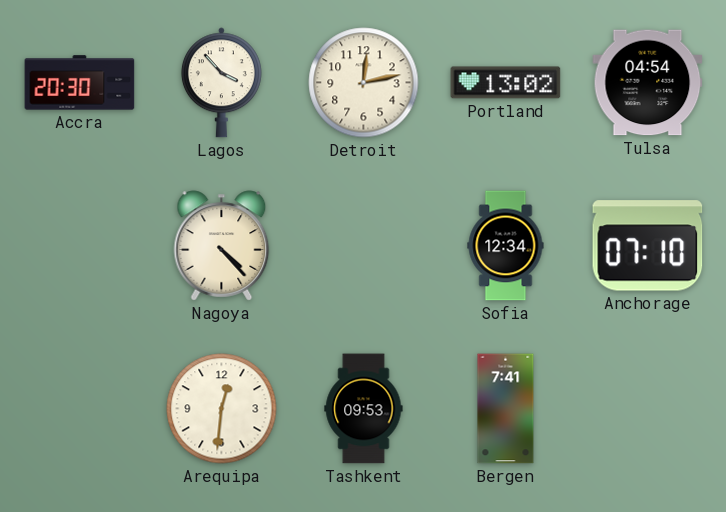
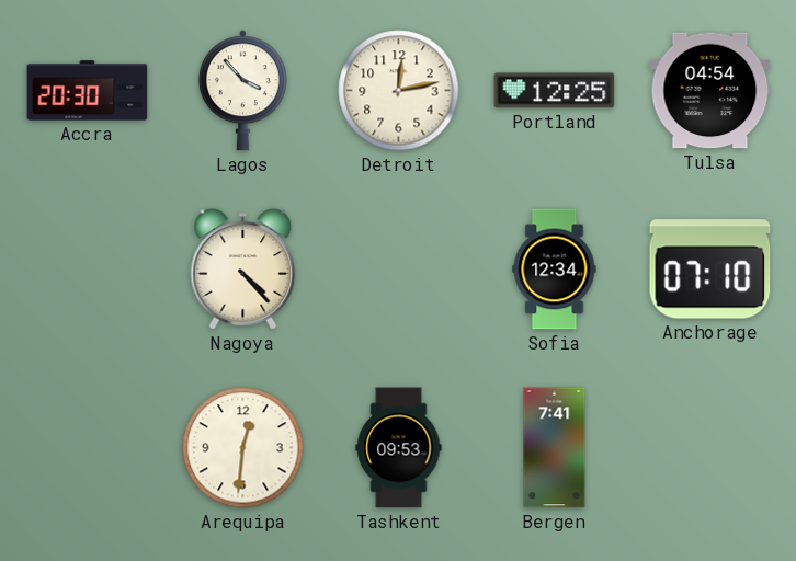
Portland: 13:02 -> 12:25 (555, 91)
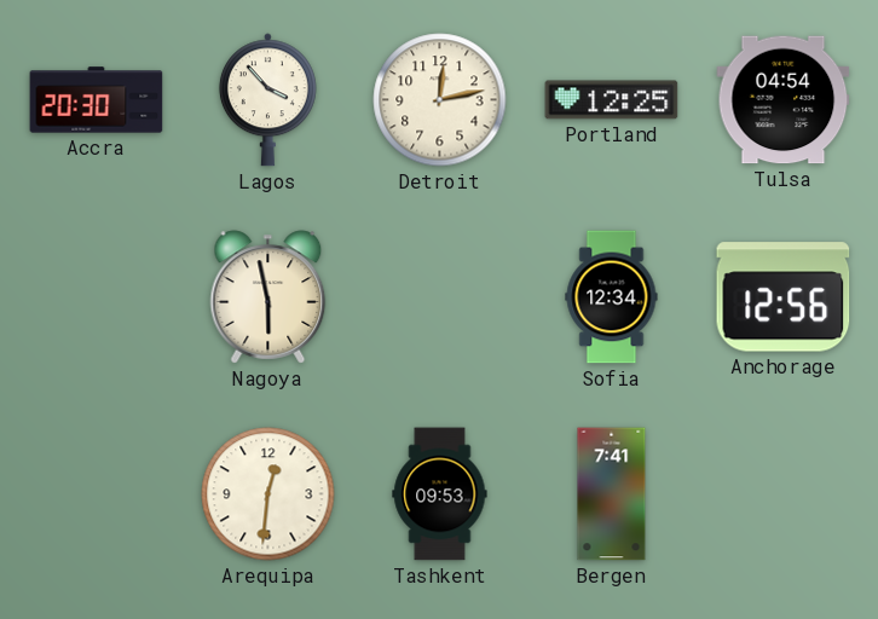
Nagoya: 4:23 -> 5:58 (268, 297)
Anchorage: 07:10 -> 12:56 (784, 297)
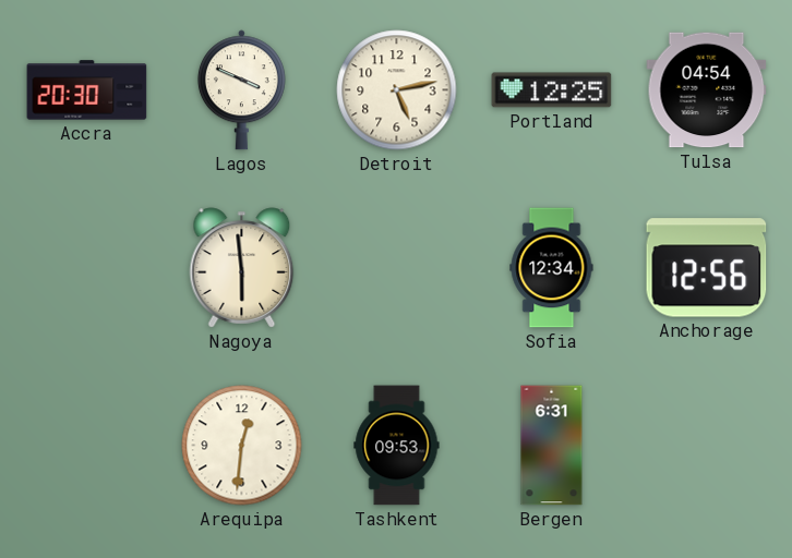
Lagos: 3:53 -> 3:49 (241, 90)
Detroit: 12:13 -> 5:13 (397, 90)
Nagoya: 5:58 -> 5:59 (242, 268)
Bergen: 7:41 -> 6:31 (552, 446)
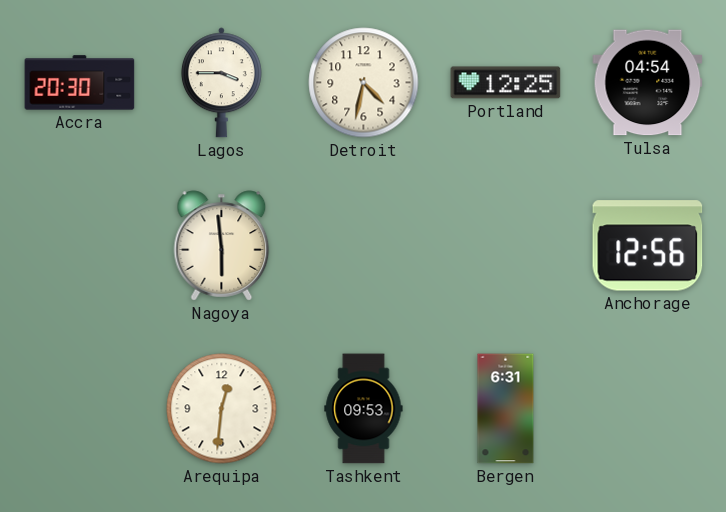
Lagos: 3:49 -> 3:45 (221, 83)
Detroit: 5:13 -> 4:32 (364, 83)
Sofia: 12:34 -> none (552, 268)
